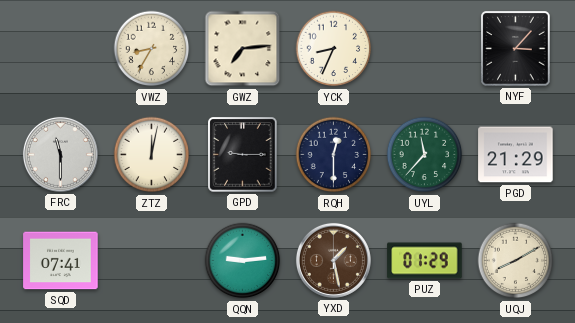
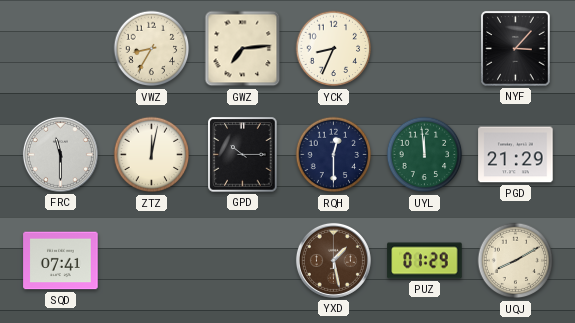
GPD: 9:15 -> 10:15 (243, 155)
UYL: 11:37 -> 11:59 (425, 155)
QQN: 9:14 -> none (243, 261)
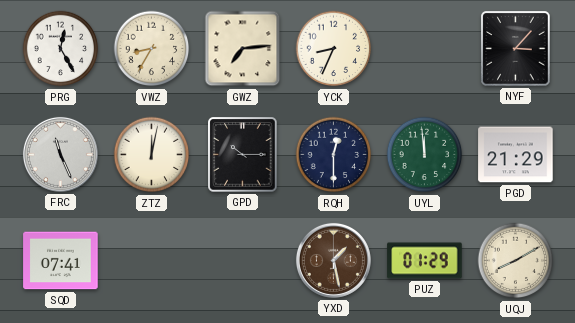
PRG: none -> 12:25 (61, 49)
FRC: 11:30 -> 11:26 (60, 154)
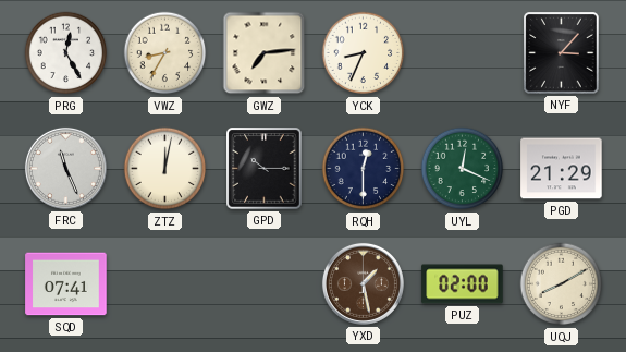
UYL: 11:59 -> 12:19 (463, 169)
PUZ: 01:29 -> 02:00 (463, 284)
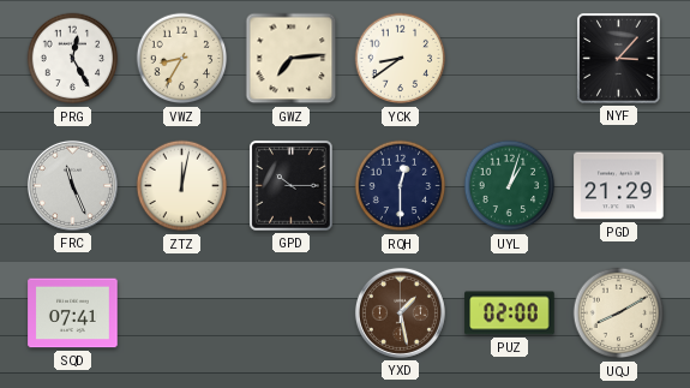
YCK: 8:34 -> 8:39 (401, 59)
UYL: 12:19 -> 1:03 (510, 186)
